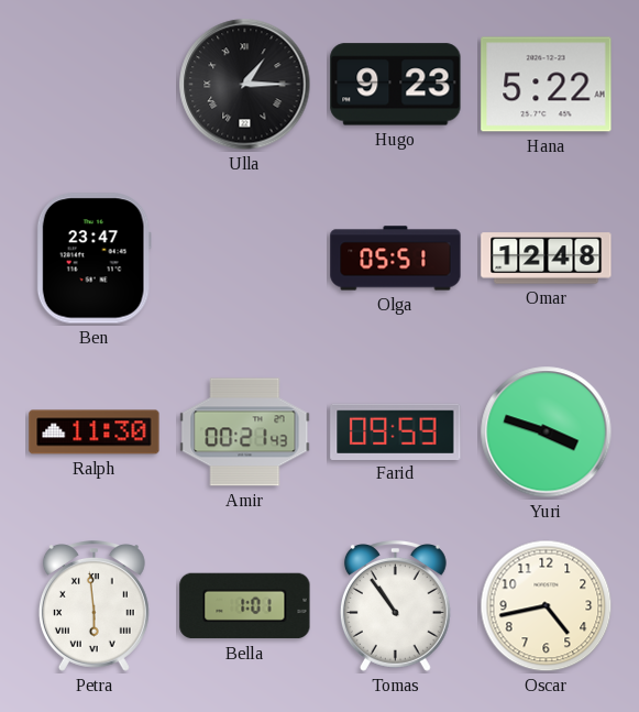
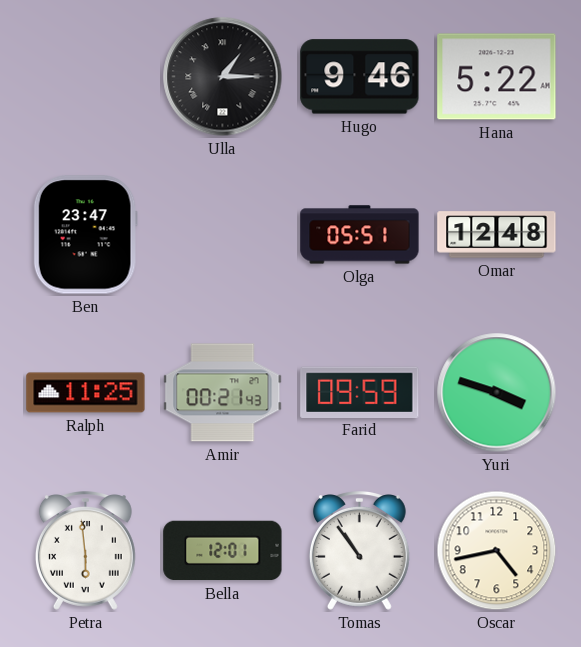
Hugo: 9:23 -> 9:46 (360, 77)
Ralph: 11:30 -> 11:25 (86, 393)
Bella: 1:01 -> 12:01 (223, 551)
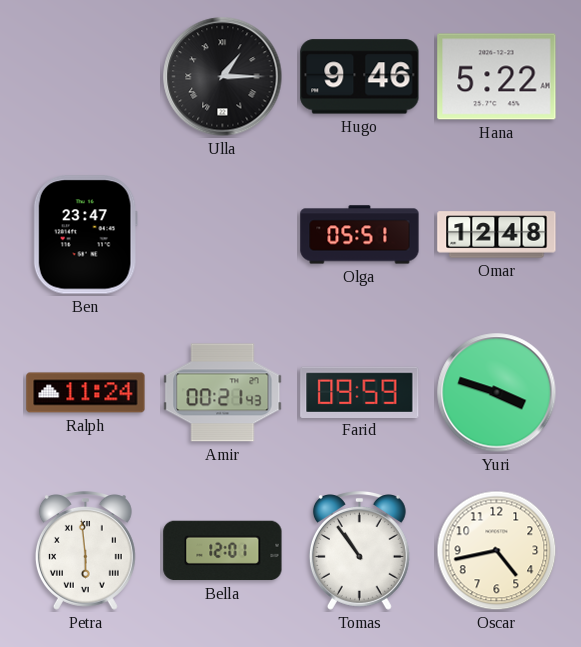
Ralph: 11:25 -> 11:24 (86, 393)
